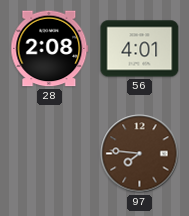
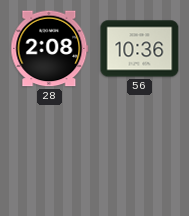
56: 4:01 -> 10:36 (140, 49)
97: 7:46 -> none (140, 154)
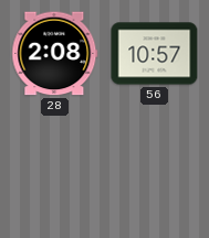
56: 10:36 -> 10:57 (155, 54)
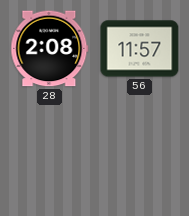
56: 10:57 -> 11:57 (140, 49)
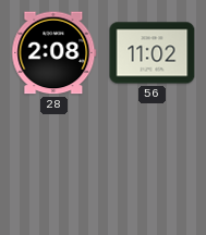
56: 11:57 -> 11:02 (153, 53)
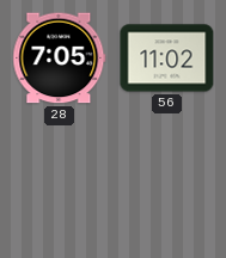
28: 2:08 -> 7:05 (60, 59)
